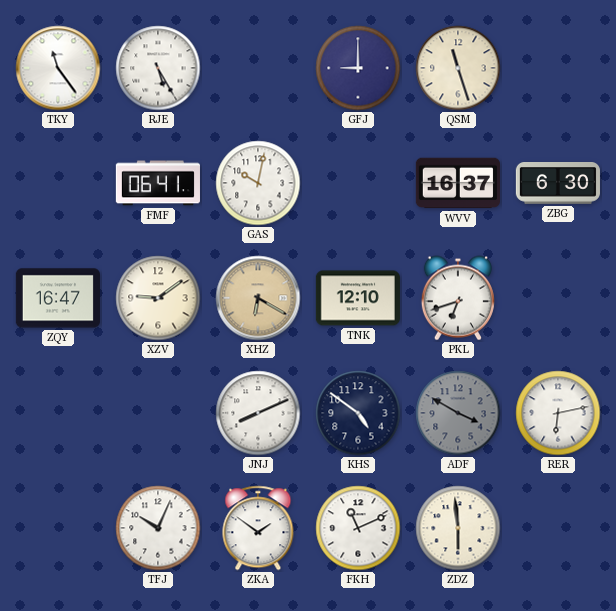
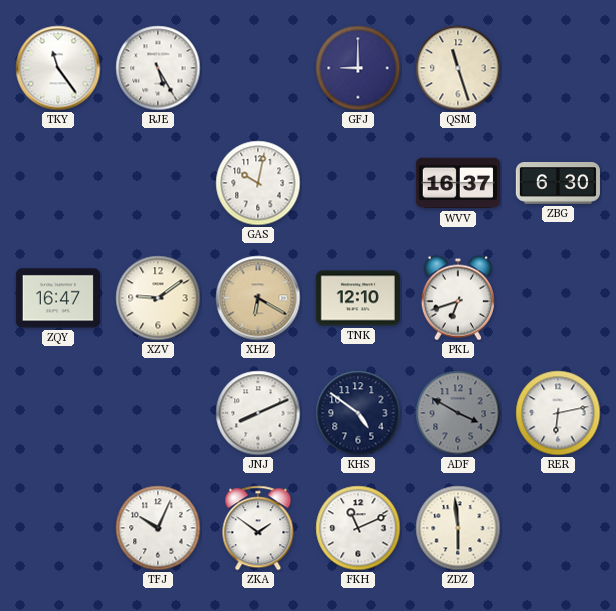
FMF: 06:41 -> none (158, 183)
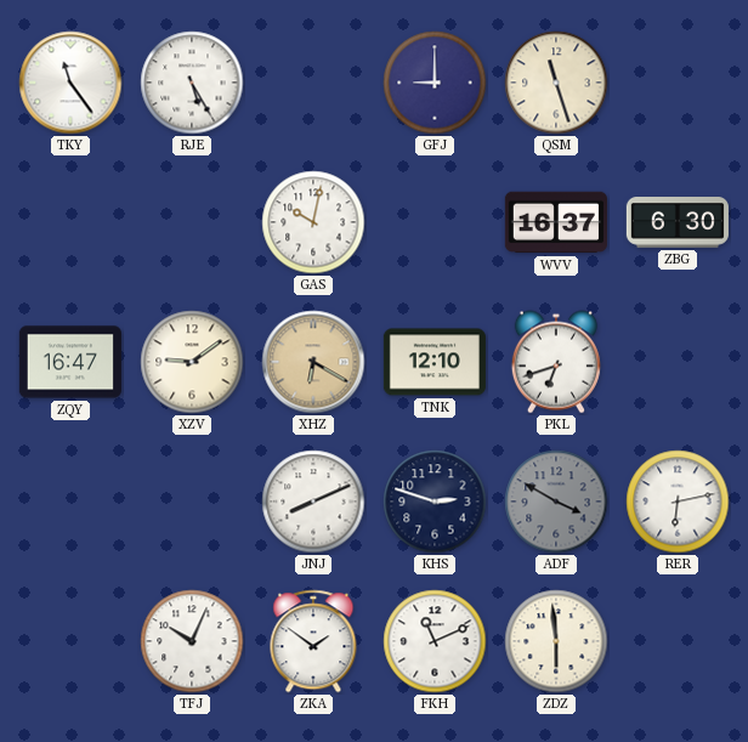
KHS: 4:51 -> 2:48 (435, 502)
